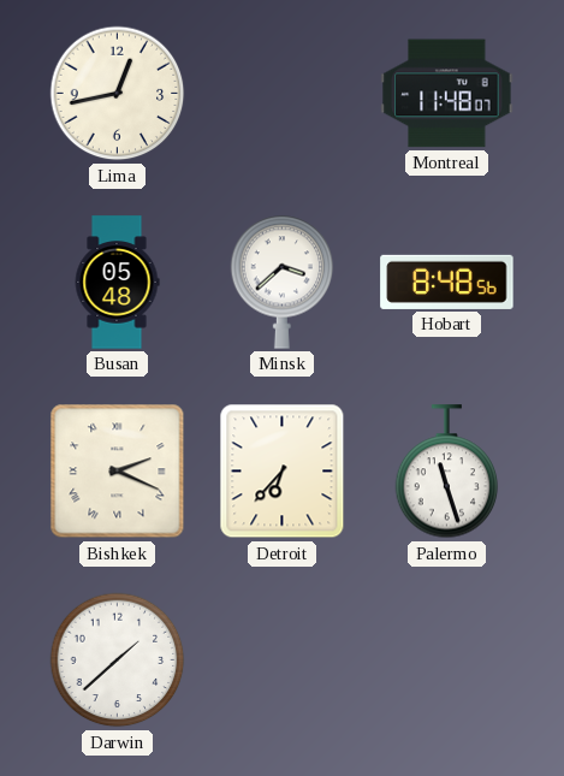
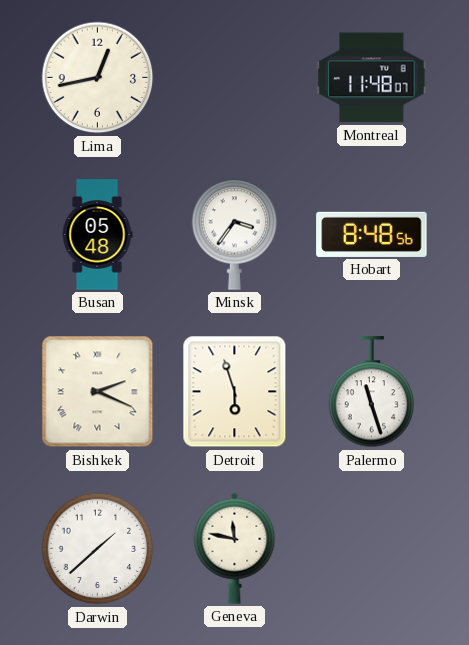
Minsk: 3:38 -> 3:36 (235, 234)
Detroit: 6:37 -> 5:57 (235, 392)
Geneva: none -> 11:47 (235, 548)
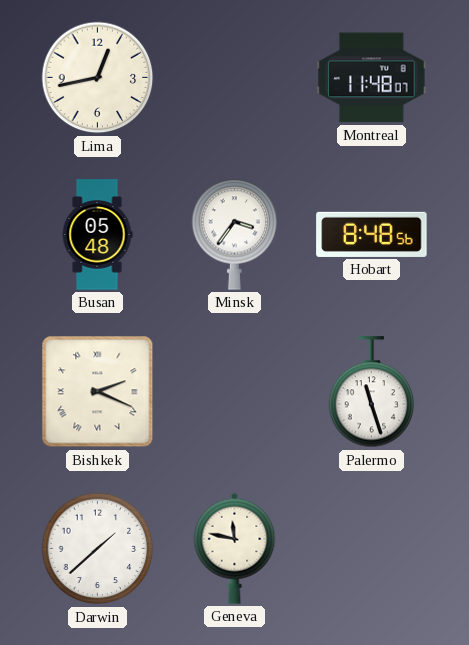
Detroit: 5:57 -> none (235, 392)
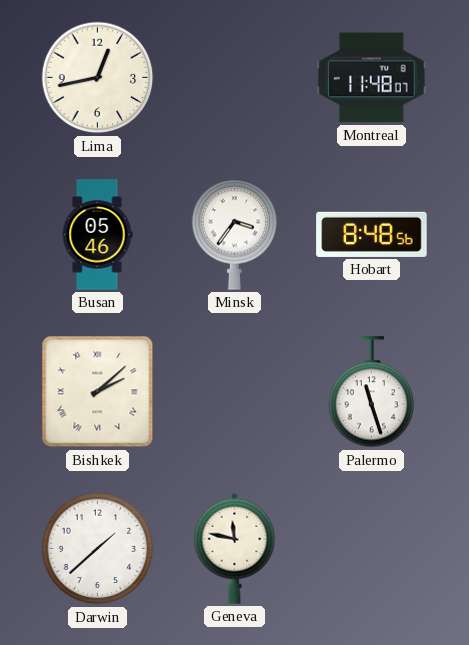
Busan: 05:48 -> 05:46 (97, 235)
Bishkek: 2:19 -> 2:08 (98, 392)
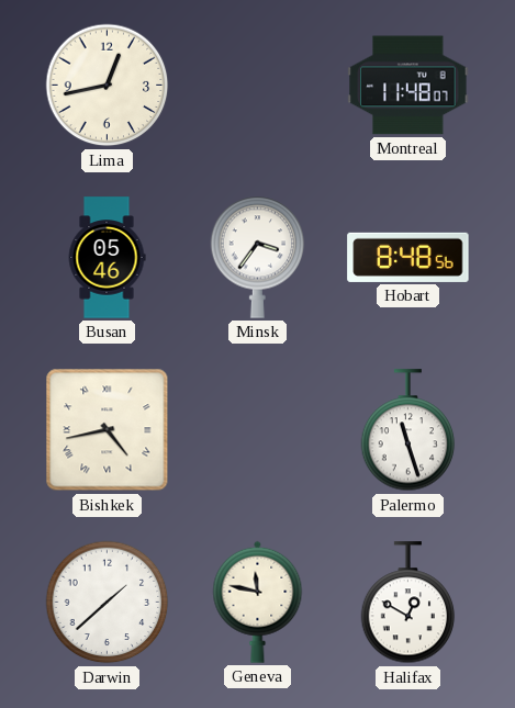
Bishkek: 2:08 -> 4:43 (108, 430)
Halifax: none -> 12:50 (408, 603)
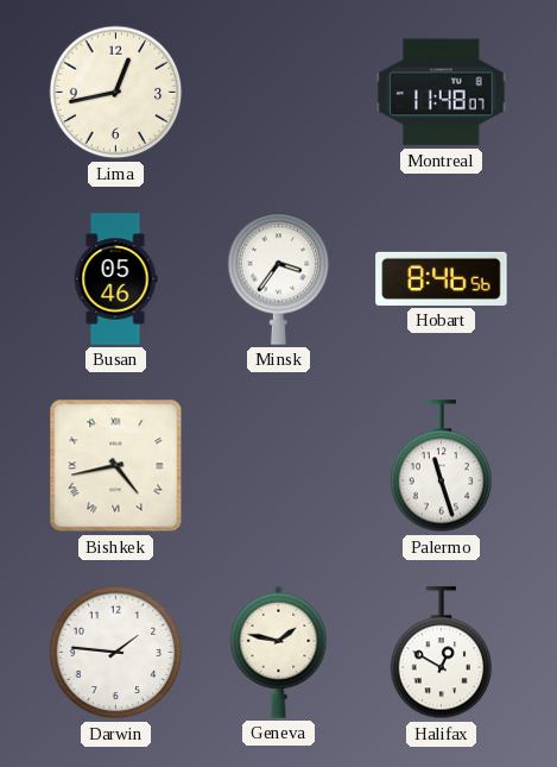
Hobart: 8:48 -> 8:46 (442, 278)
Darwin: 1:38 -> 1:46 (116, 653)
Geneva: 11:47 -> 1:47 (279, 652)
